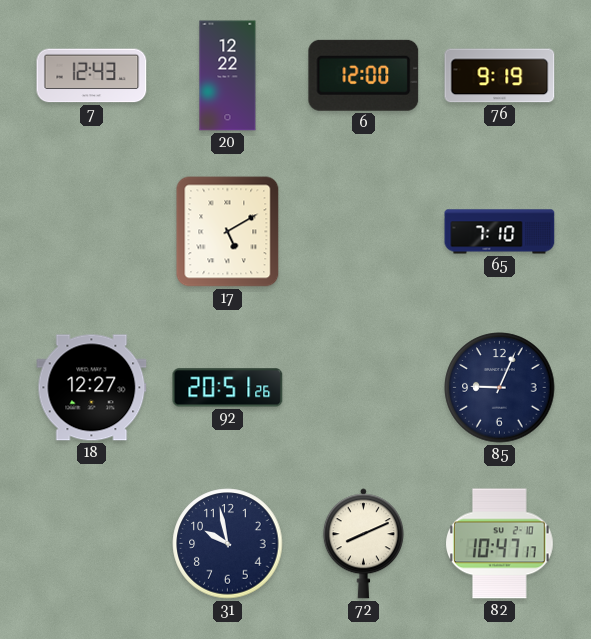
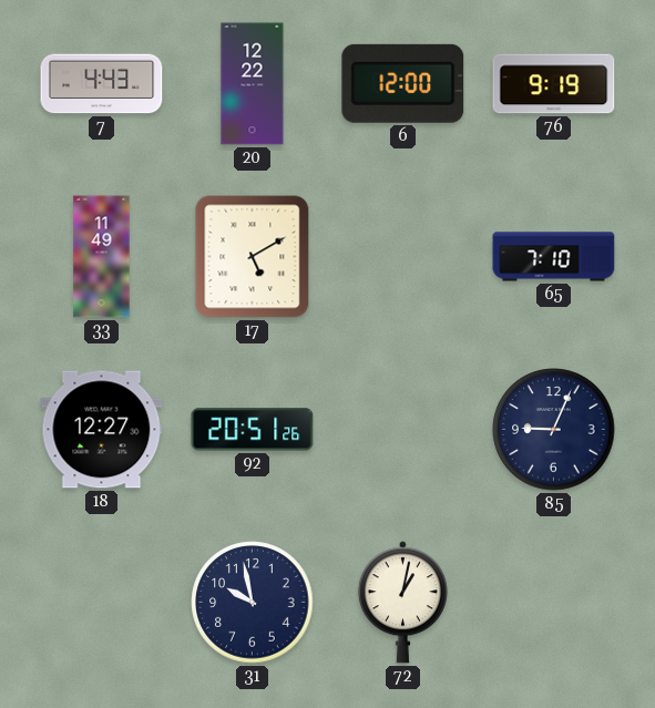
7: 12:43 -> 4:43 (102, 84)
33: none -> 11:49 (102, 257)
72: 8:11 -> 1:02 (402, 603)
82: 10:47 -> none (500, 544)
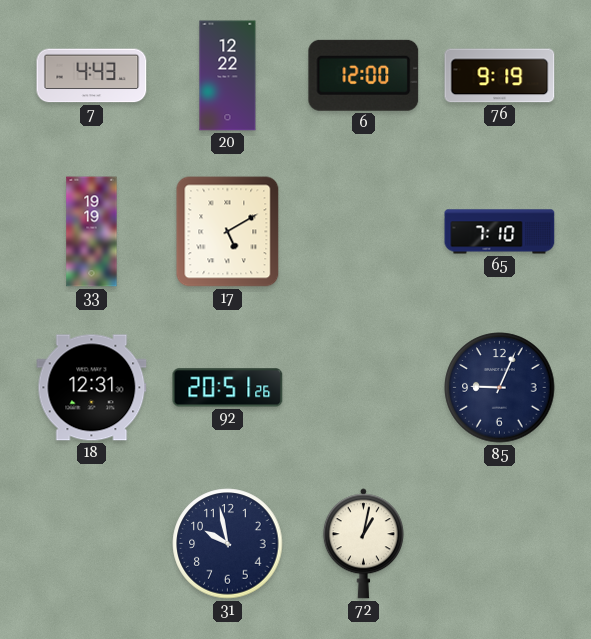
33: 11:49 -> 19:19 (92, 232)
18: 12:27 -> 12:31 (92, 388)
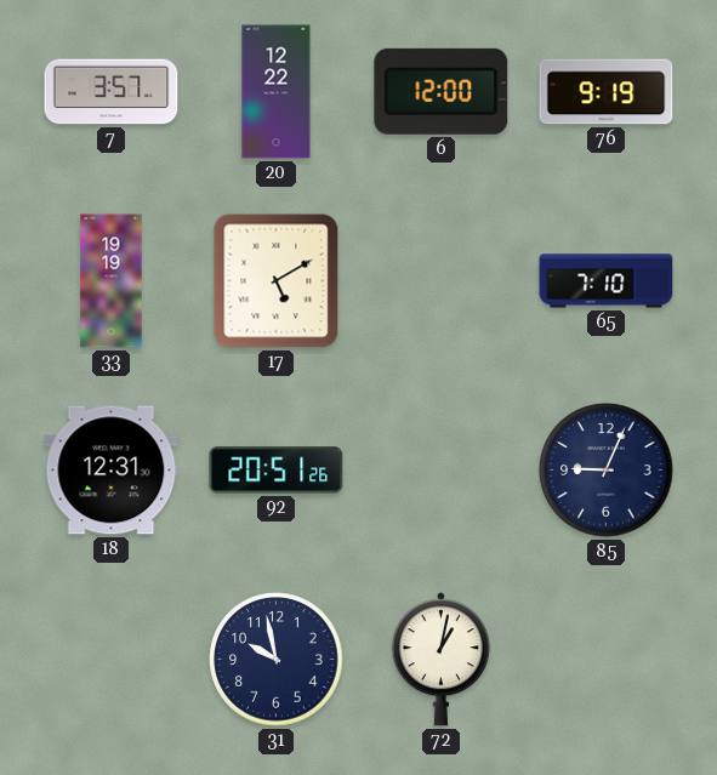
7: 4:43 -> 3:57 (112, 92)
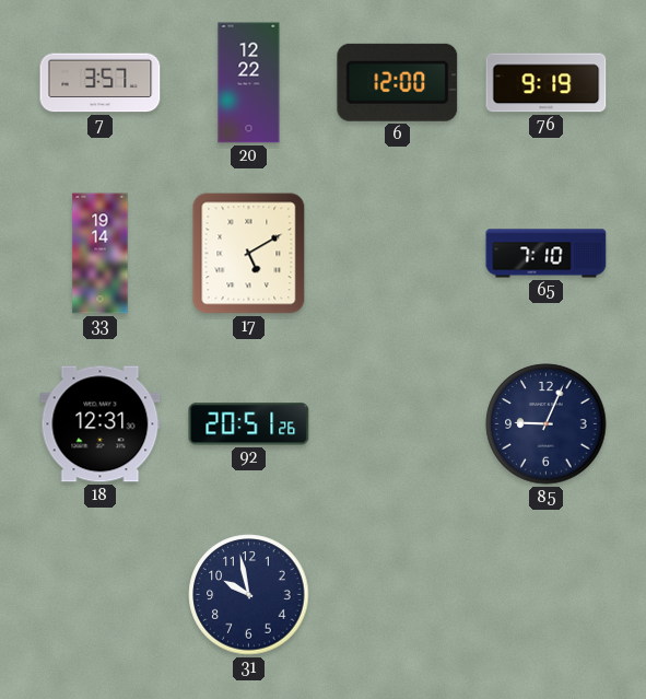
33: 19:19 -> 19:14 (101, 254)
72: 1:02 -> none (440, 660)
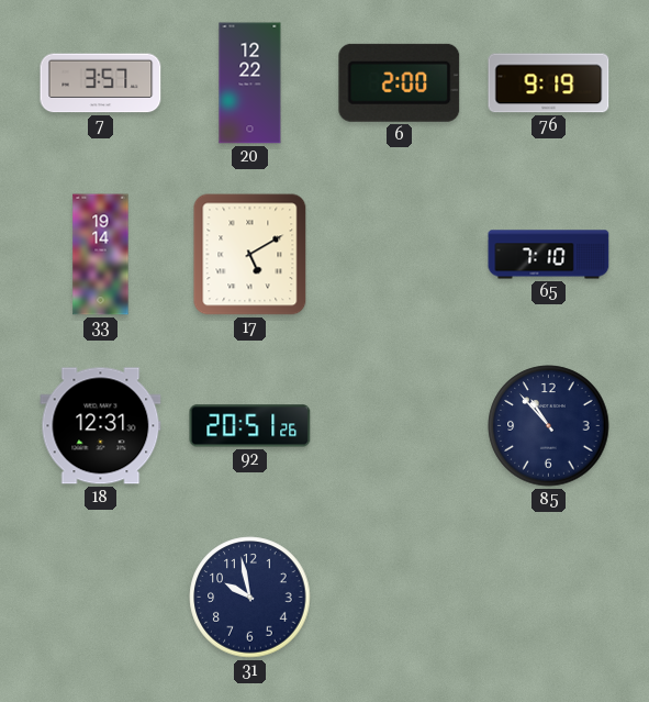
6: 12:00 -> 2:00 (400, 82)
85: 9:04 -> 10:53 (549, 426)
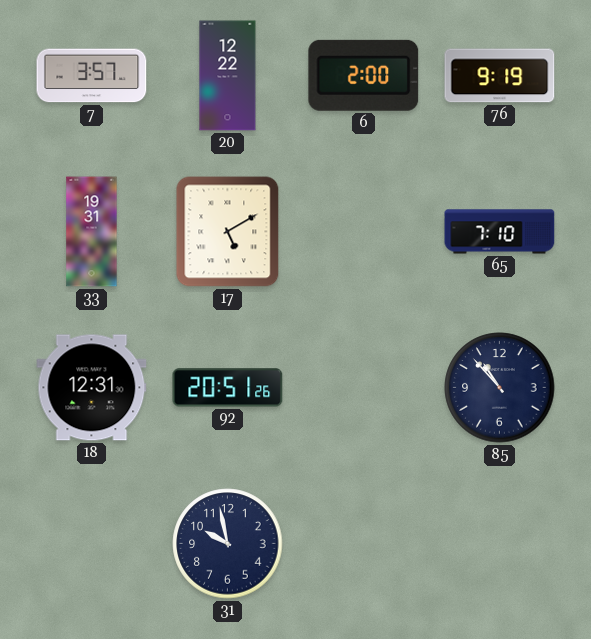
33: 19:14 -> 19:31 (92, 232)
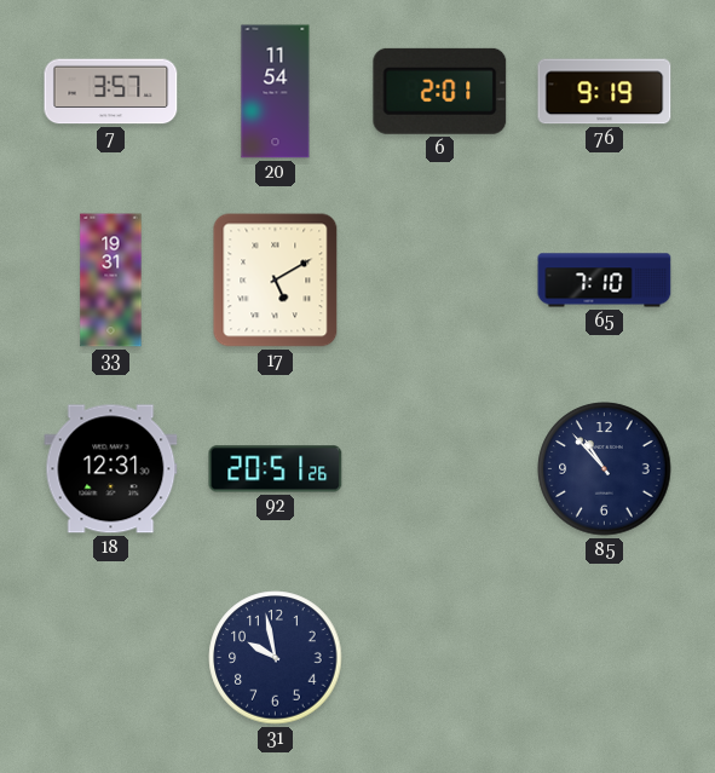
20: 12:22 -> 11:54 (276, 92)
6: 2:00 -> 2:01 (440, 91)
